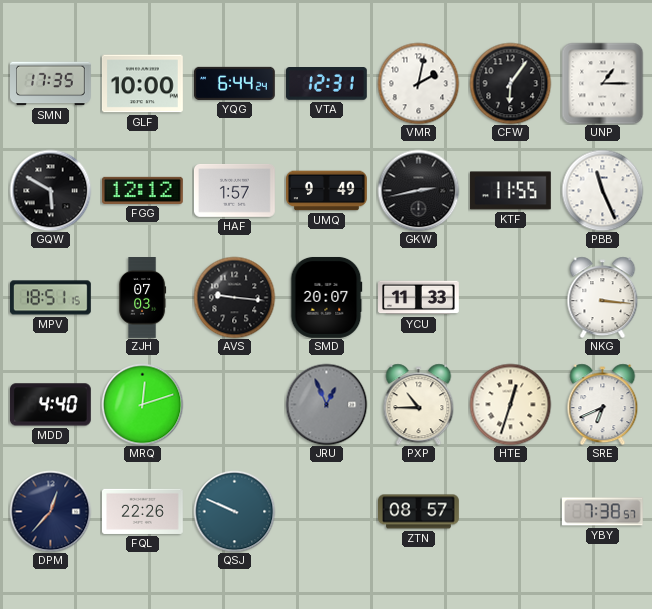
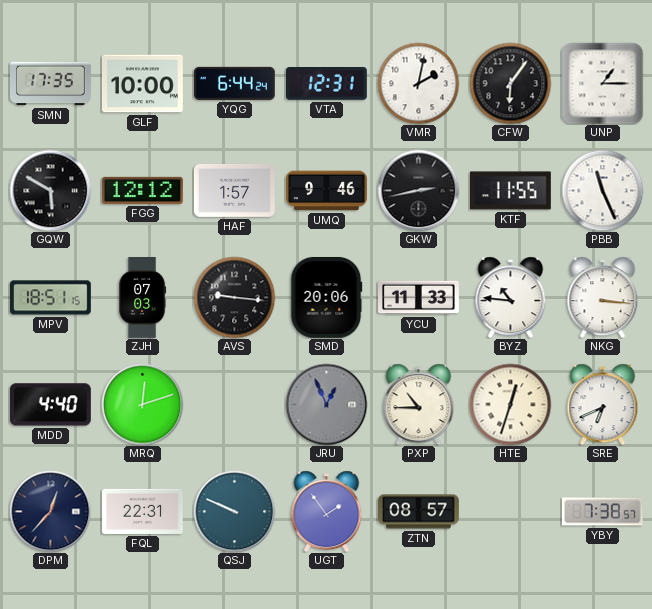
UMQ: 9:49 -> 9:46 (327, 191)
SMD: 20:07 -> 20:06 (326, 297)
BYZ: none -> 10:46 (511, 297)
FQL: 22:26 -> 22:31 (143, 511)
UGT: none -> 1:54 (327, 511)
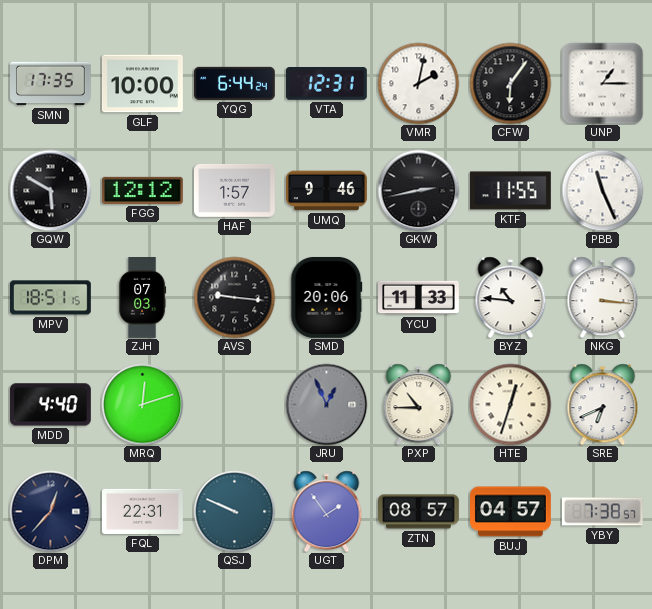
BUJ: none -> 04:57 (511, 512)
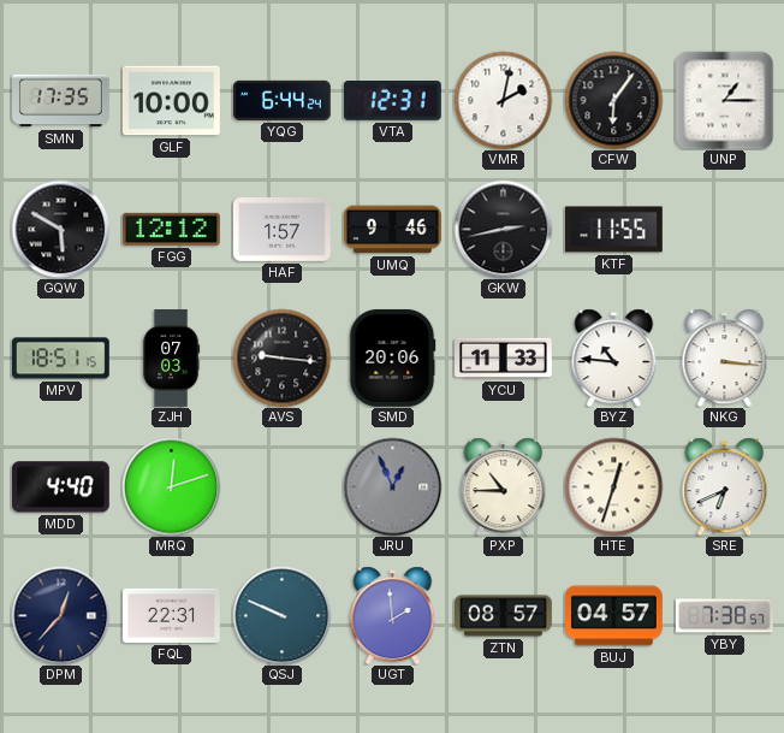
PBB: 11:26 -> none (602, 190)
UGT: 1:54 -> 1:59 (393, 615)
